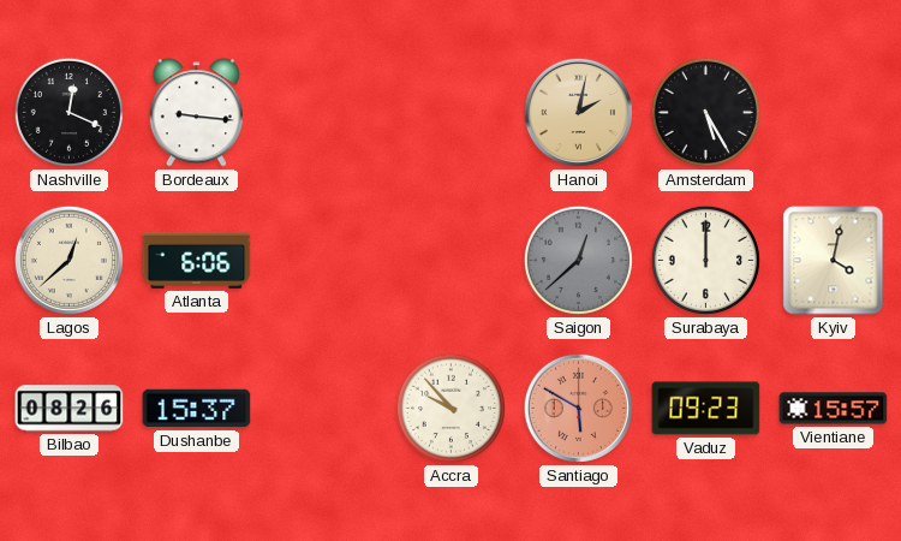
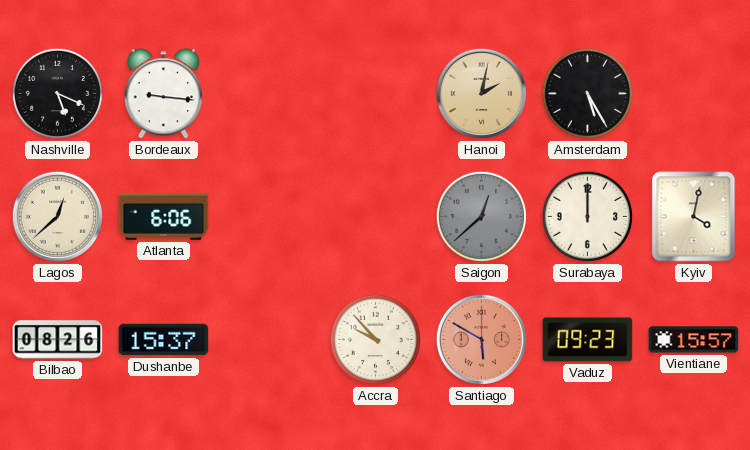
Nashville: 12:19 -> 5:19 (57, 93)
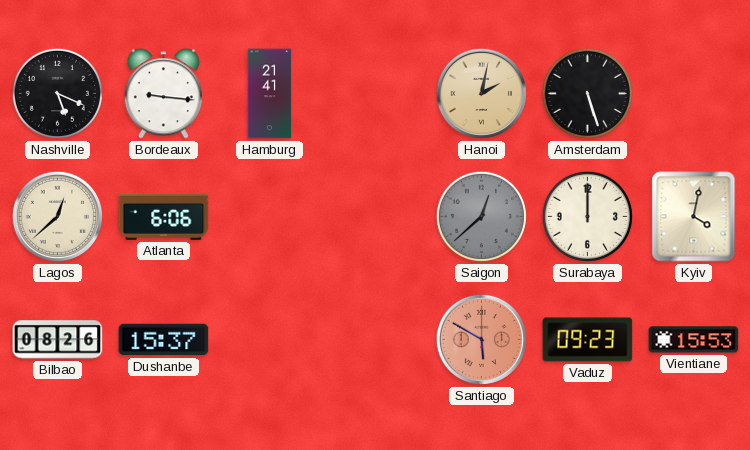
Hamburg: none -> 21:41 (270, 94)
Amsterdam: 5:25 -> 5:27 (587, 93)
Accra: 9:53 -> none (375, 339)
Vientiane: 15:57 -> 15:53 (694, 340)
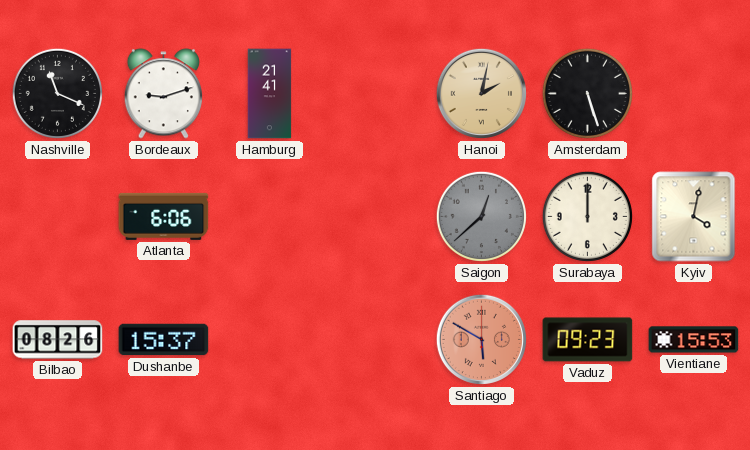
Nashville: 5:19 -> 11:19 (57, 93)
Bordeaux: 9:16 -> 9:12 (163, 94)
Lagos: 12:38 -> none (57, 216)
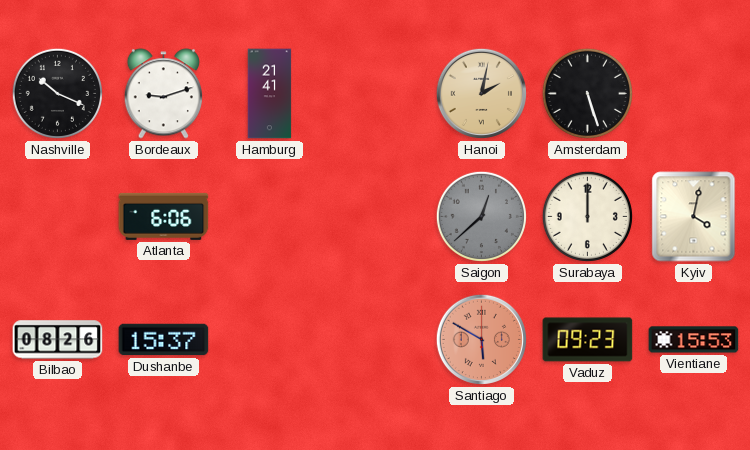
Nashville: 11:19 -> 10:19 (57, 93)
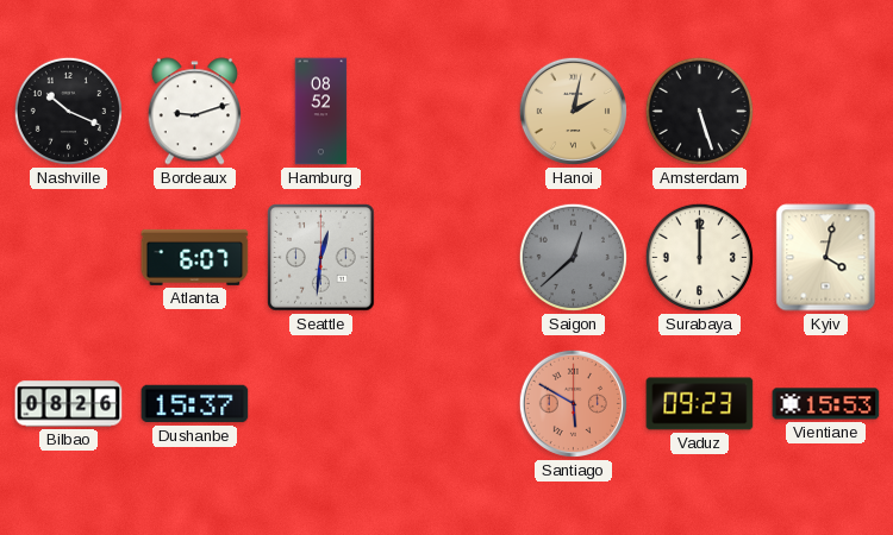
Hamburg: 21:41 -> 08:52 (321, 112)
Atlanta: 6:06 -> 6:07 (195, 257)
Seattle: none -> 12:31 (321, 258)
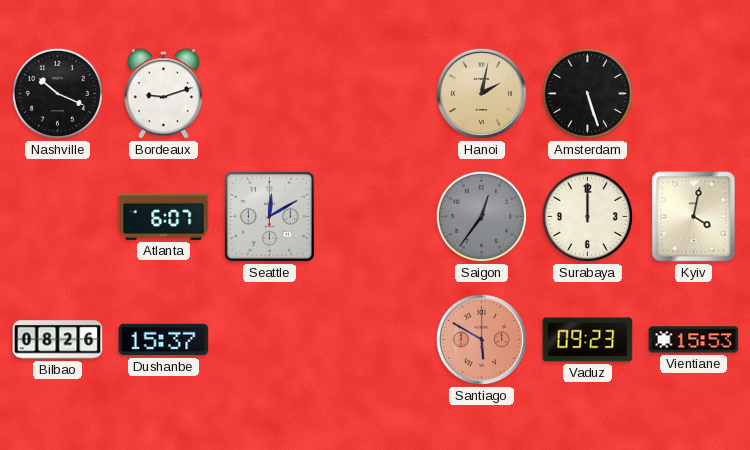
Hamburg: 08:52 -> none (321, 112)
Seattle: 12:31 -> 12:10 (270, 217)
Saigon: 12:38 -> 12:36 (481, 216)
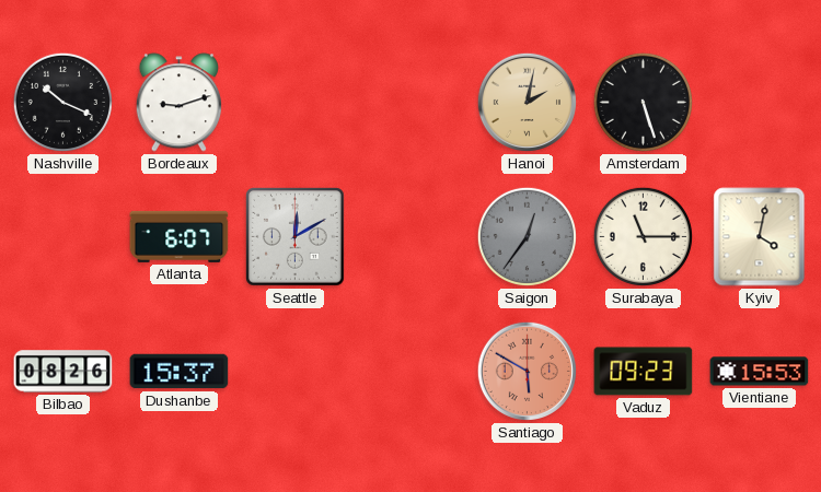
Surabaya: 12:00 -> 11:15 (643, 236)
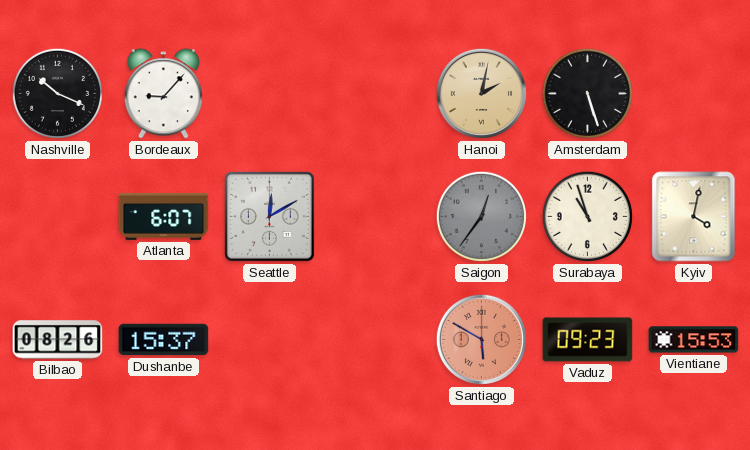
Bordeaux: 9:12 -> 9:07 (163, 94)
Surabaya: 11:15 -> 10:57 (587, 216)
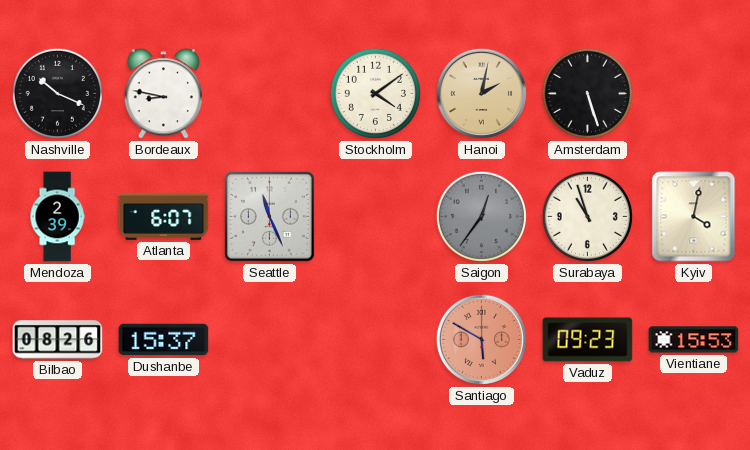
Bordeaux: 9:07 -> 8:47 (163, 94)
Stockholm: none -> 4:09 (375, 93)
Mendoza: none -> 2:39 (57, 217)
Seattle: 12:10 -> 11:26 (270, 217)
